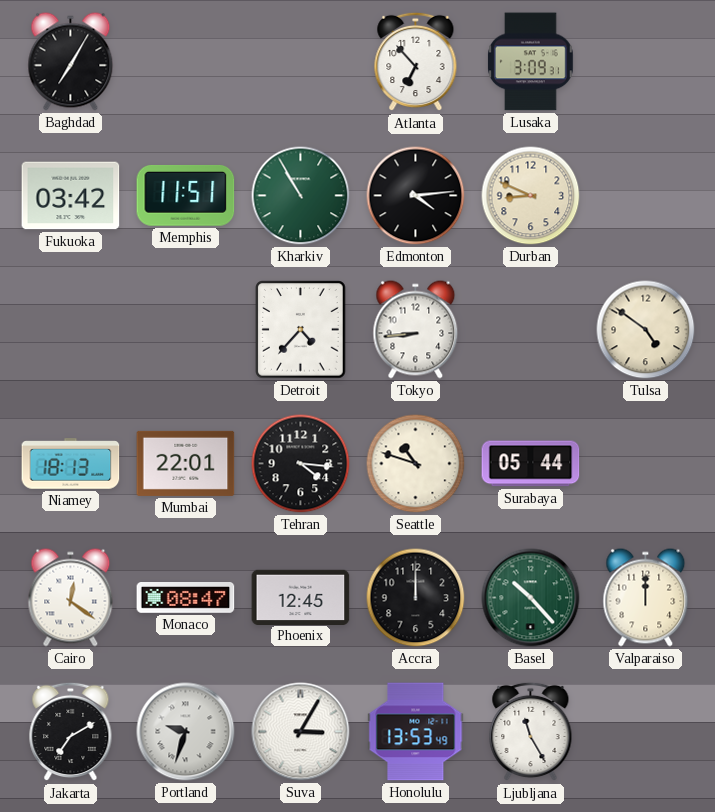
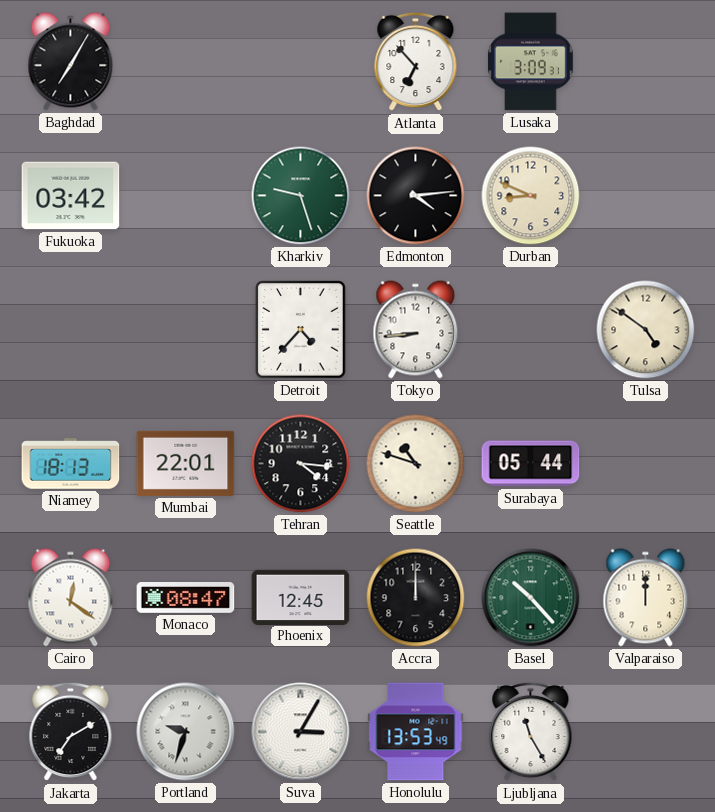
Memphis: 11:51 -> none (186, 196)
Kharkiv: 10:55 -> 9:27 (301, 196)
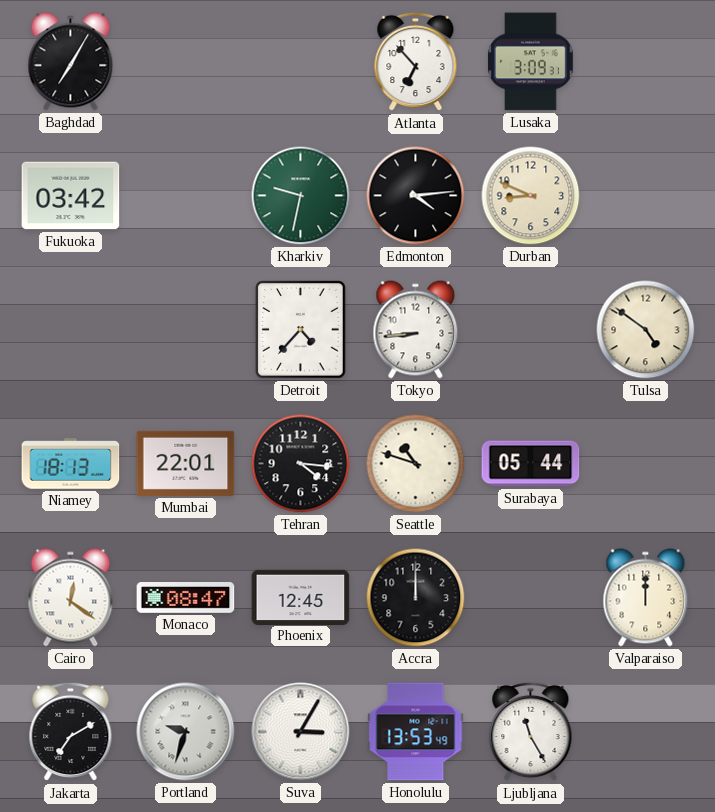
Kharkiv: 9:27 -> 9:32 (301, 196)
Basel: 10:23 -> none (531, 598)
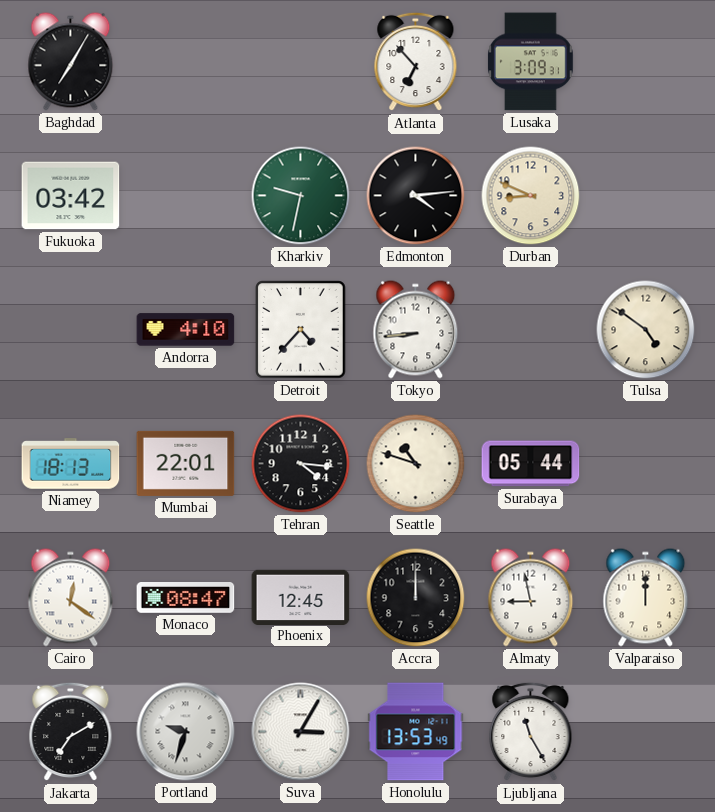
Andorra: none -> 4:10 (186, 330)
Almaty: none -> 8:58 (531, 598)
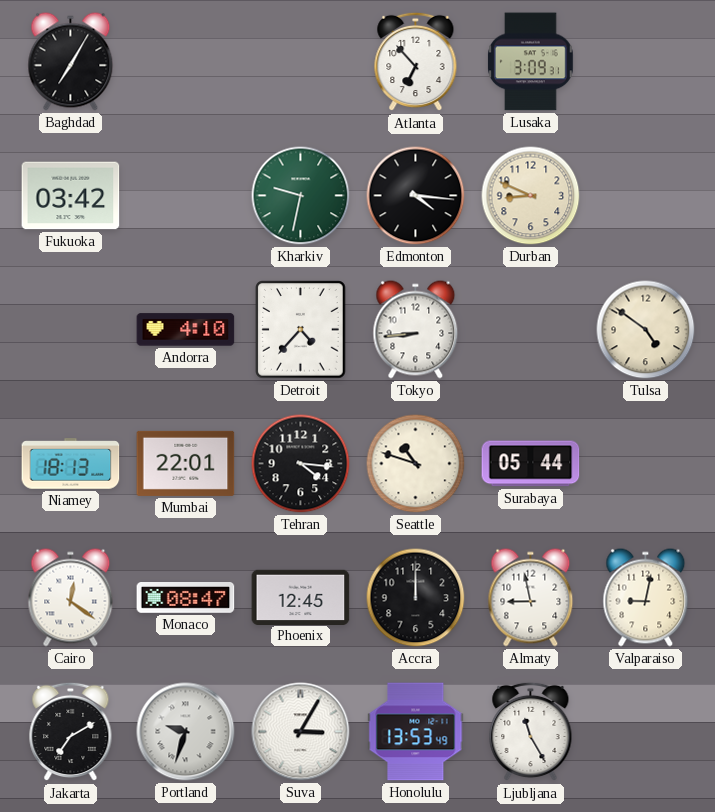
Edmonton: 4:14 -> 4:16 (416, 196)
Valparaiso: 12:00 -> 9:02 (646, 598)
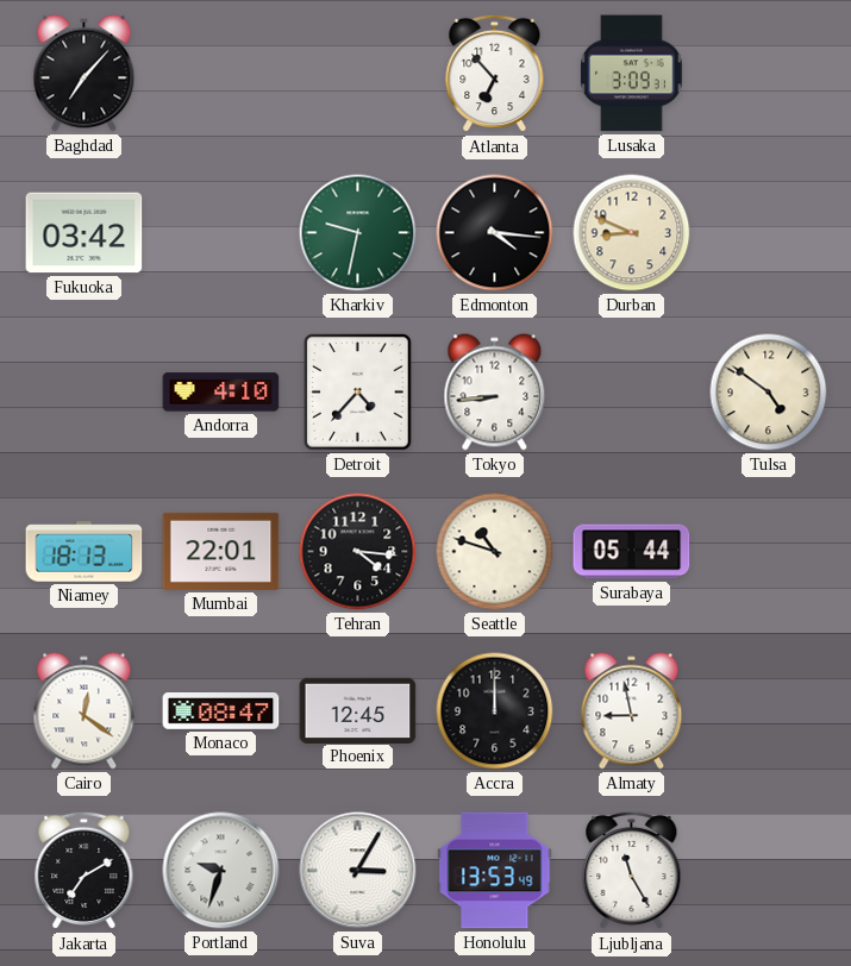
Baghdad: 7:05 -> 7:07 (85, 74)
Valparaiso: 9:02 -> none (646, 598)
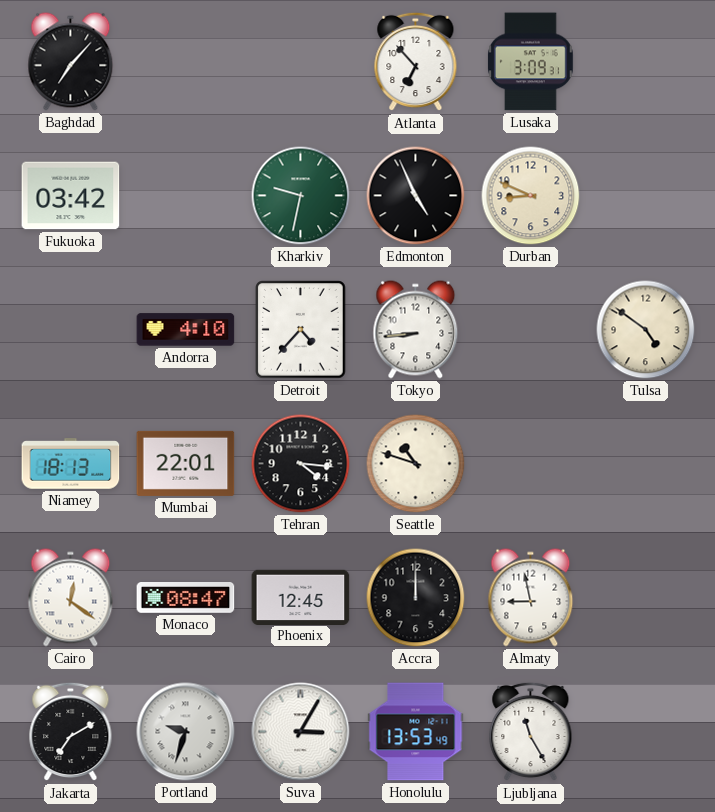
Edmonton: 4:16 -> 4:56 (416, 196)
Surabaya: 05:44 -> none (632, 552)
